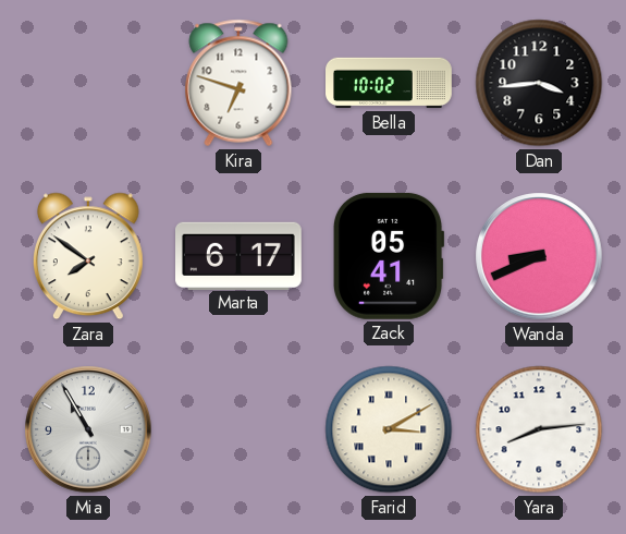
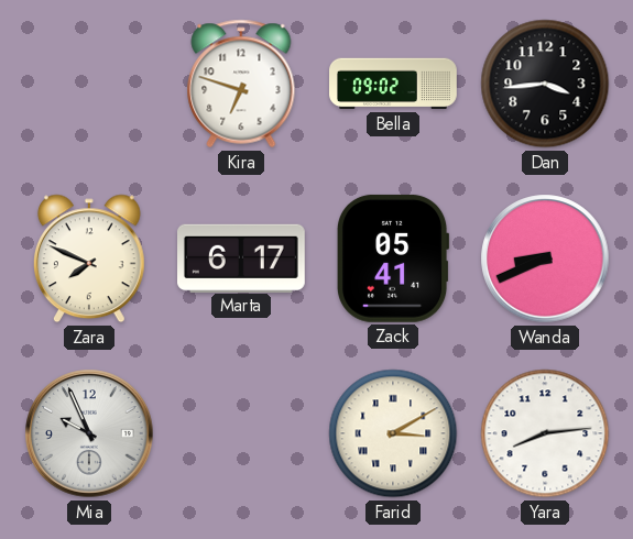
Bella: 10:02 -> 09:02 (394, 84)
Zara: 7:51 -> 7:49 (89, 258)
Mia: 10:55 -> 9:56 (89, 433)
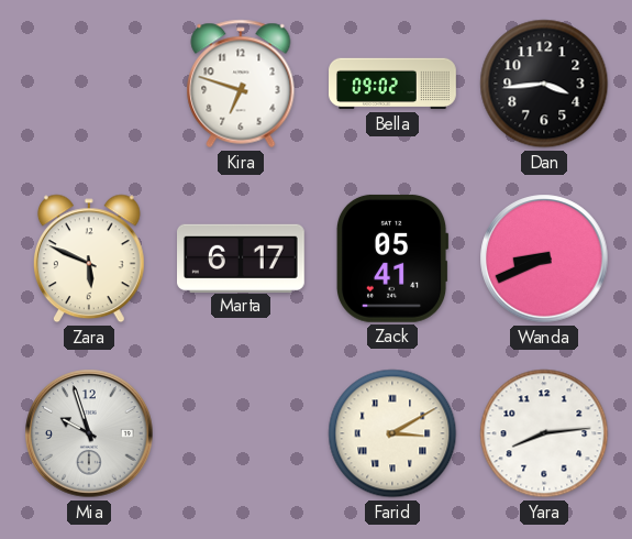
Zara: 7:49 -> 5:49 (89, 258)
Mia: 9:56 -> 9:57 (89, 433)
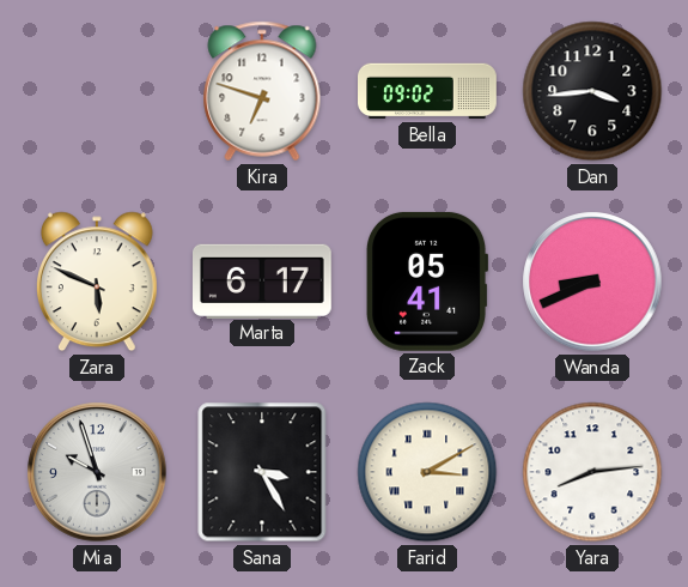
Sana: none -> 3:25 (262, 472)
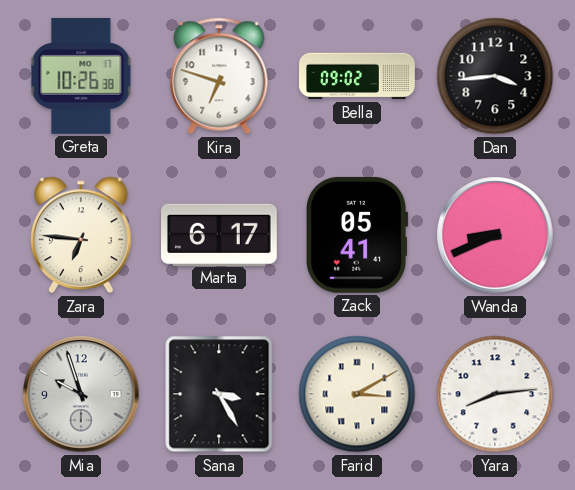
Greta: none -> 10:26 (81, 76)
Zara: 5:49 -> 6:46 (81, 235)
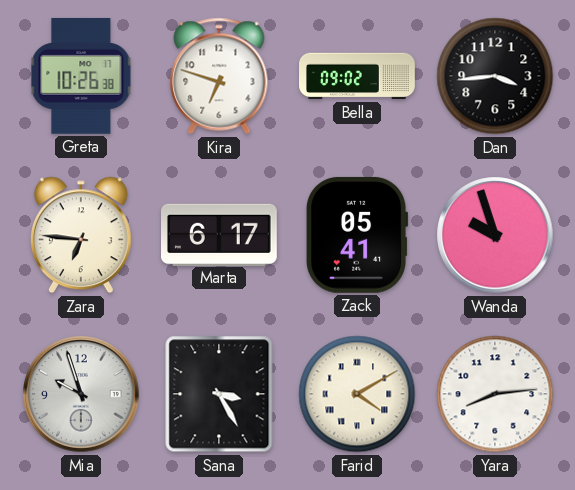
Wanda: 8:41 -> 9:57 (495, 235)
Farid: 3:10 -> 4:10 (357, 394)
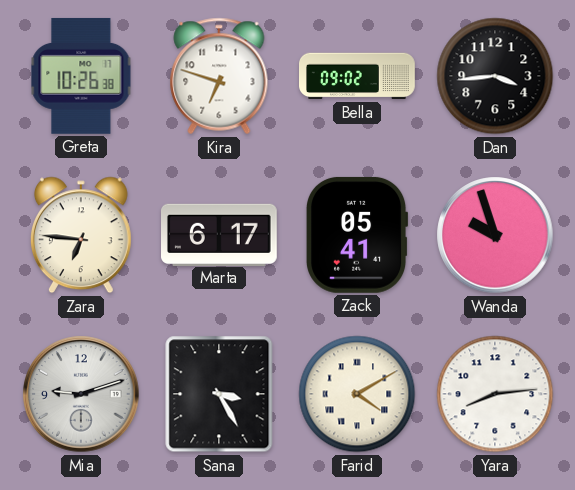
Mia: 9:57 -> 9:12 (81, 394)
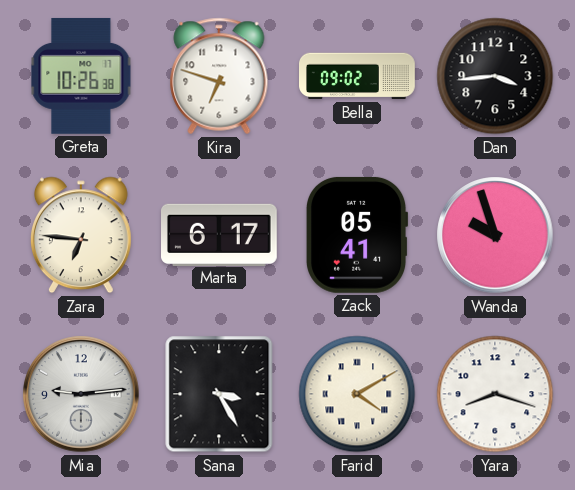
Mia: 9:12 -> 9:14 (81, 394)
Yara: 8:14 -> 8:18 (495, 394)
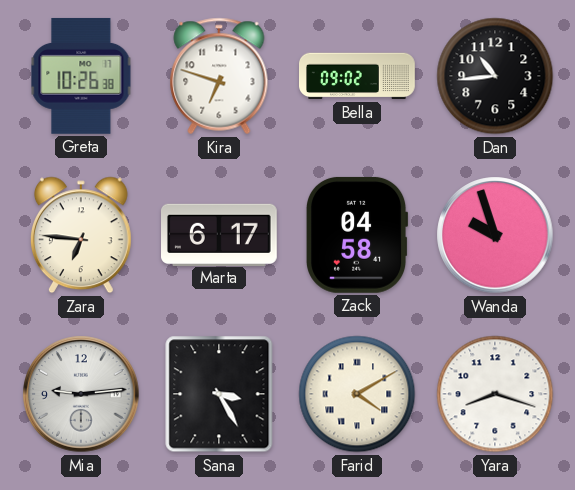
Dan: 3:44 -> 10:44 (495, 76)
Zack: 05:41 -> 04:58 (358, 235)
